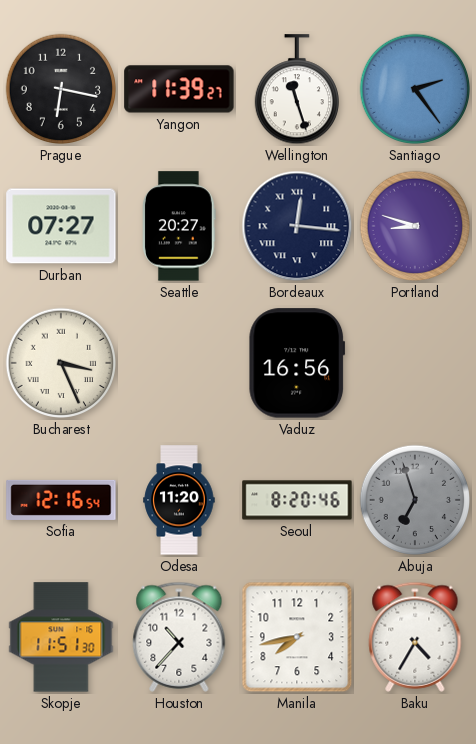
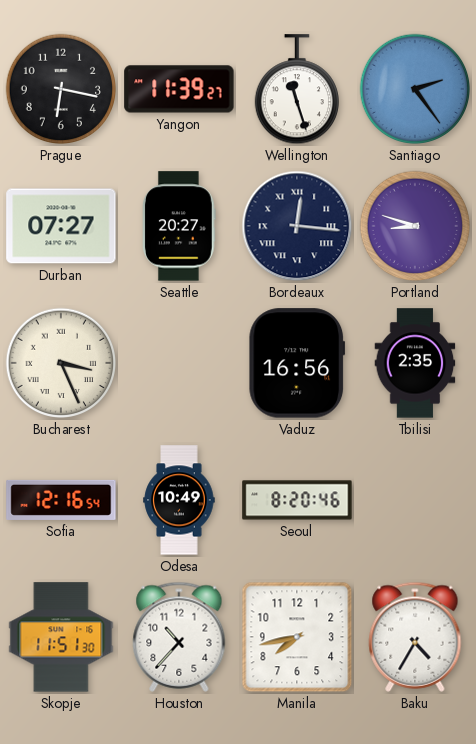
Tbilisi: none -> 2:35 (415, 363)
Odesa: 11:20 -> 10:49 (179, 500)
Abuja: 6:57 -> none (415, 500)
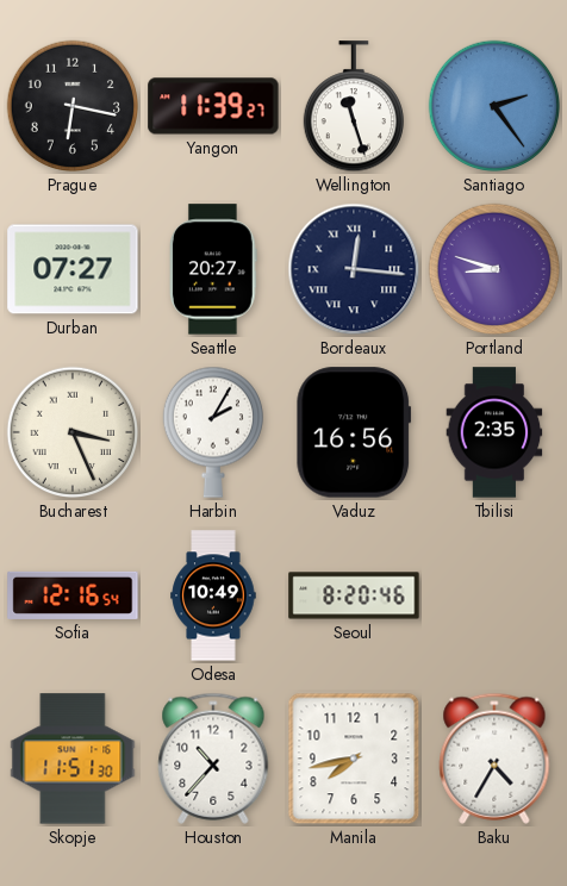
Harbin: none -> 2:05 (213, 432)
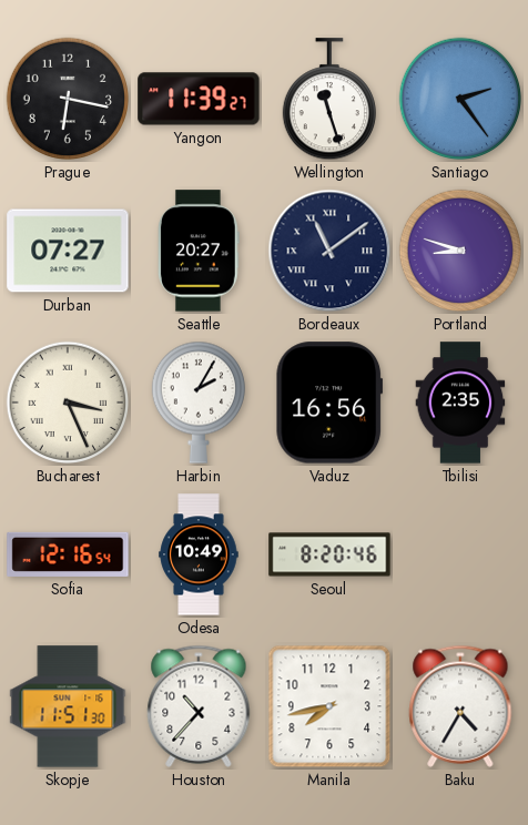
Bordeaux: 12:16 -> 11:09 (329, 251)
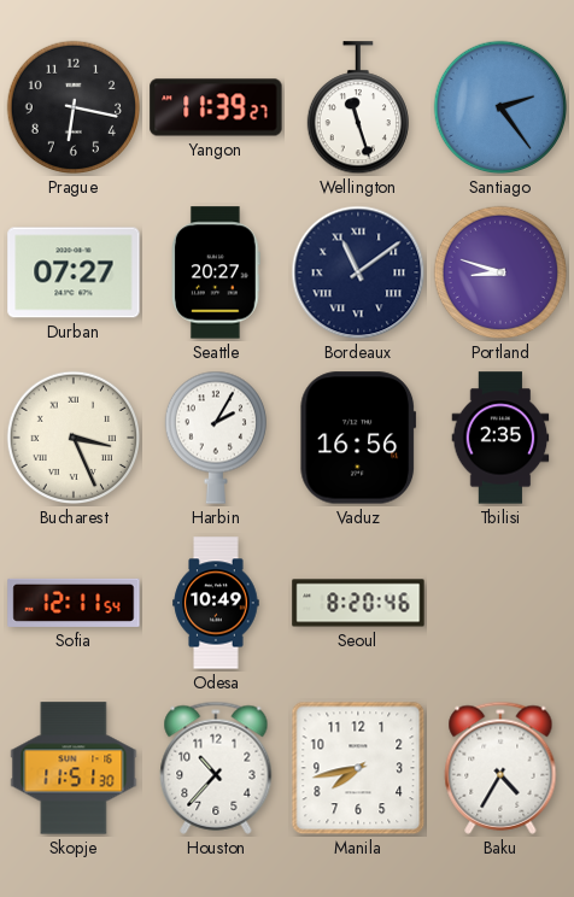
Sofia: 12:16 -> 12:11 (74, 603)
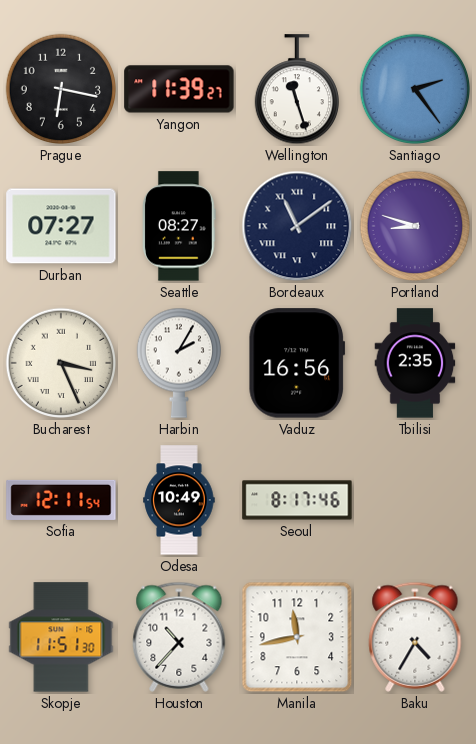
Seattle: 20:27 -> 08:27 (180, 226)
Seoul: 8:20 -> 8:17 (297, 500)
Manila: 7:43 -> 11:43 (297, 637)
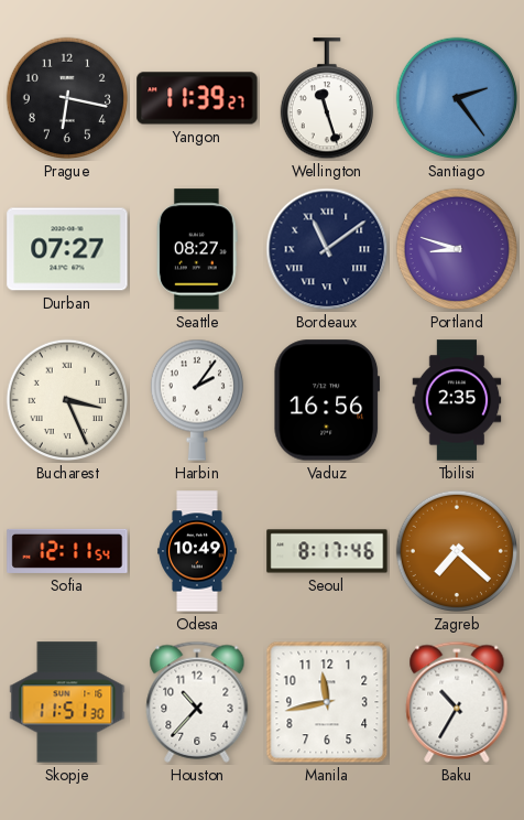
Harbin: 2:05 -> 2:06 (197, 400)
Zagreb: none -> 7:22 (457, 551)
Baku: 4:35 -> 10:35 (457, 702)
